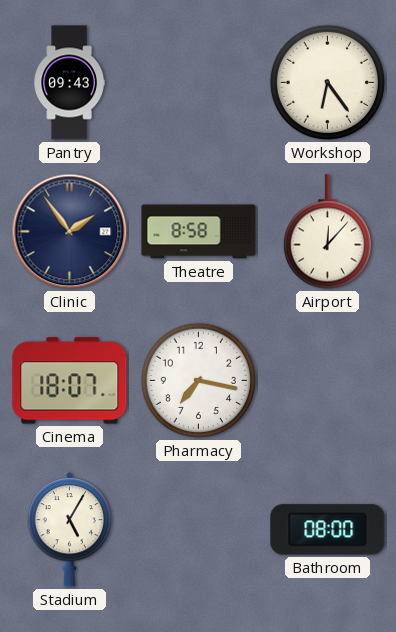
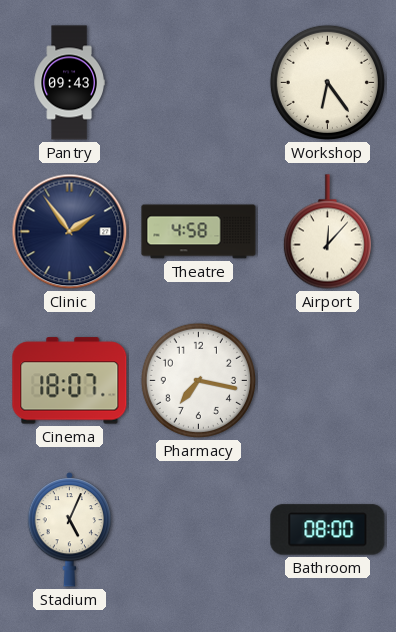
Theatre: 8:58 -> 4:58 (199, 232)
Stadium: 5:05 -> 5:04 (70, 530)
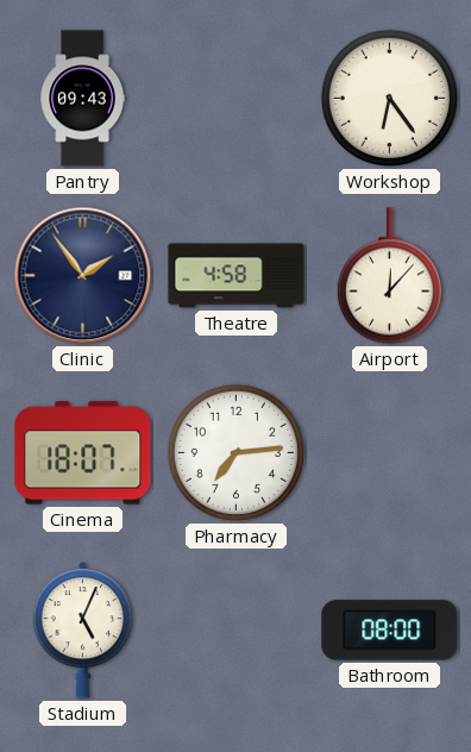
Pharmacy: 7:17 -> 7:14 (235, 452)
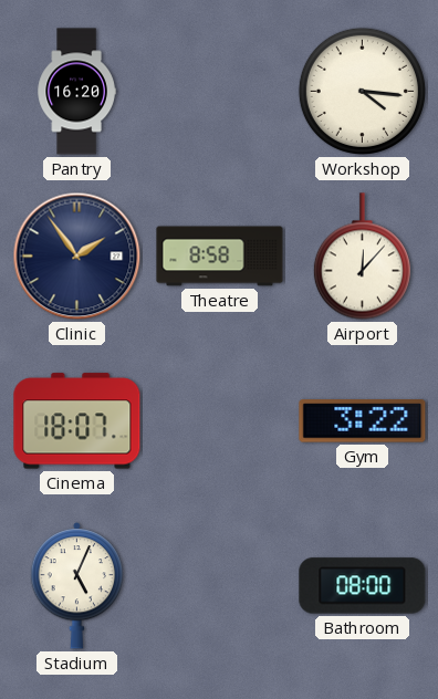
Pantry: 09:43 -> 16:20 (76, 92)
Workshop: 6:24 -> 4:16 (362, 91)
Theatre: 4:58 -> 8:58 (220, 257)
Pharmacy: 7:14 -> none (235, 452)
Gym: none -> 3:22 (363, 421)
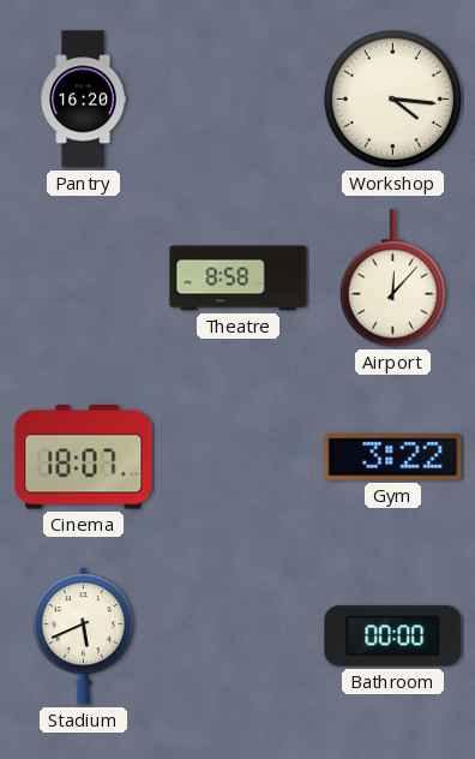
Clinic: 1:54 -> none (77, 257)
Stadium: 5:04 -> 5:41 (84, 637)
Bathroom: 08:00 -> 00:00 (393, 637)
